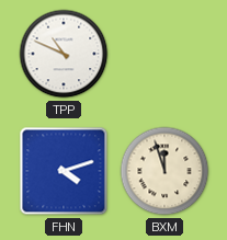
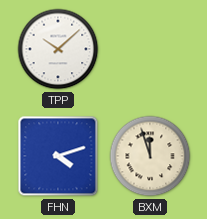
TPP: 10:49 -> 10:08 (58, 49)
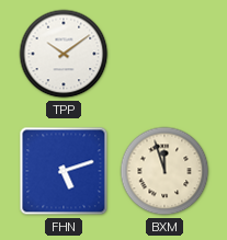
TPP: 10:08 -> 10:09 (64, 54)
FHN: 4:12 -> 5:12 (64, 171)
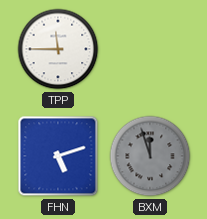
TPP: 10:09 -> 11:45 (58, 49)
BXM dial: cream -> grey (150, 156)
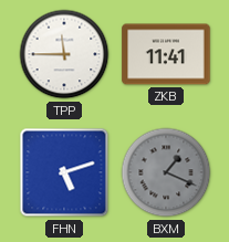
ZKB: none -> 11:41 (166, 54)
BXM: 11:57 -> 1:19 (166, 172)
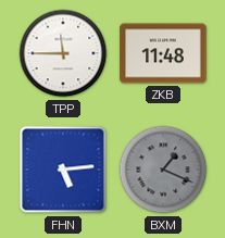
ZKB: 11:41 -> 11:48 (163, 53)
FHN: 5:12 -> 5:14 (63, 170)
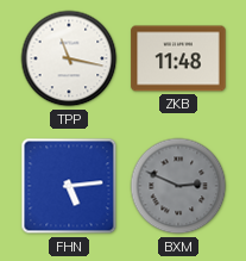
TPP: 11:45 -> 11:17 (69, 58)
BXM: 1:19 -> 2:49 (178, 186)
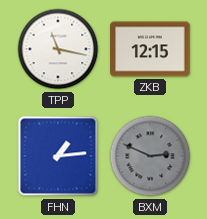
ZKB: 11:48 -> 12:15 (150, 49)
FHN: 5:14 -> 1:14 (58, 156)
